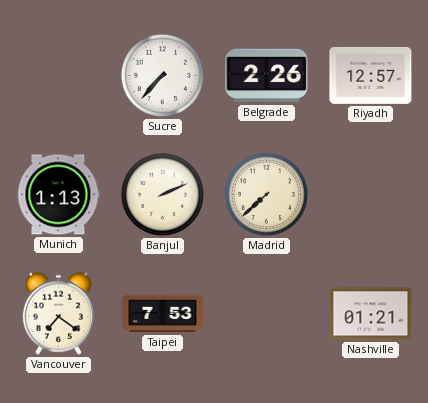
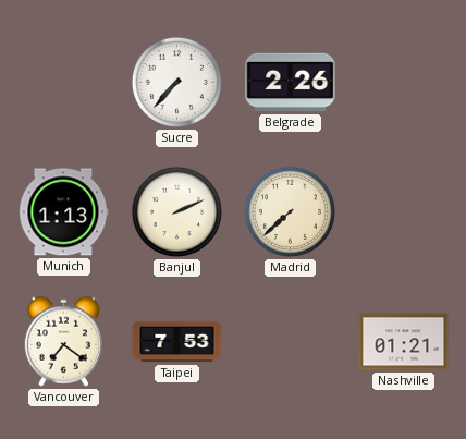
Riyadh: 12:57 -> none (371, 75)
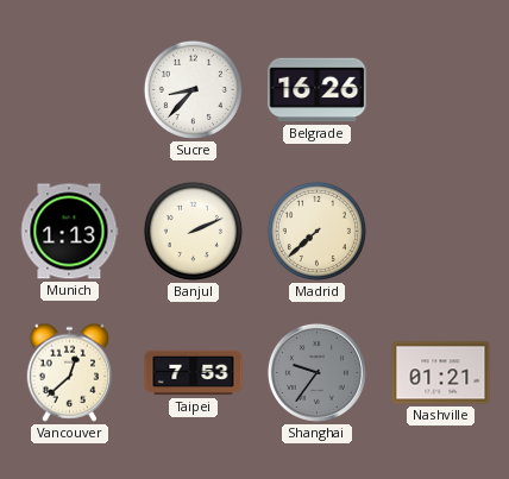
Sucre: 7:37 -> 8:37 (193, 89)
Belgrade: 2:26 -> 16:26 (318, 90)
Vancouver: 7:21 -> 12:38 (70, 372)
Shanghai: none -> 9:36 (316, 372)
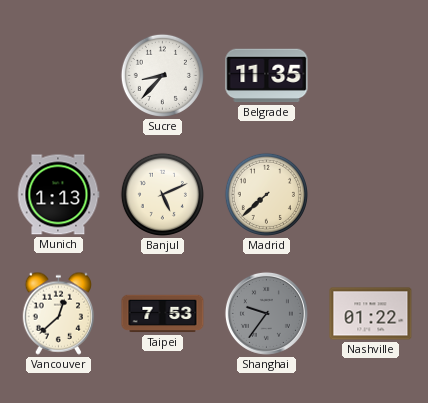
Belgrade: 16:26 -> 11:35 (267, 76)
Banjul: 2:11 -> 5:11 (162, 194)
Nashville: 01:21 -> 01:22 (371, 314)
